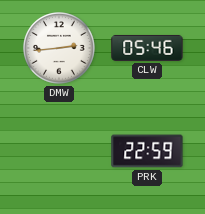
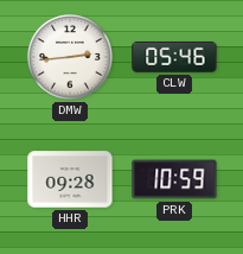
HHR: none -> 09:28 (70, 179)
PRK: 22:59 -> 10:59 (174, 179)
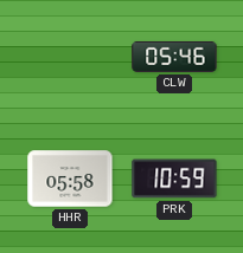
DMW: 2:44 -> none (71, 58)
HHR: 09:28 -> 05:58 (70, 179)
